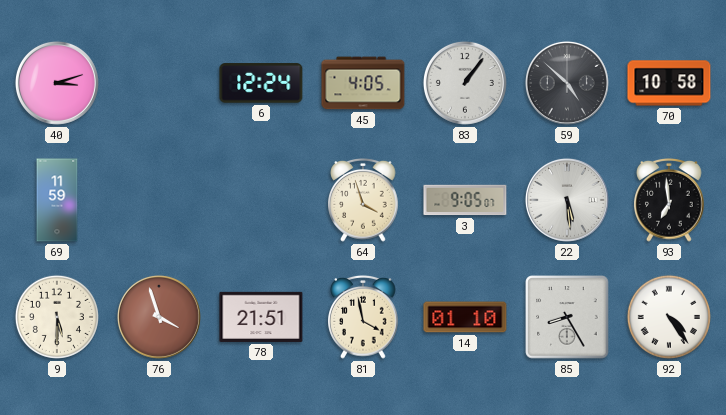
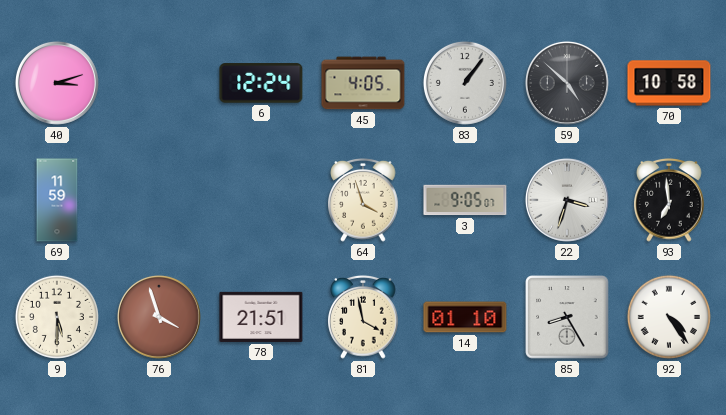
22: 5:29 -> 3:33 (567, 200)
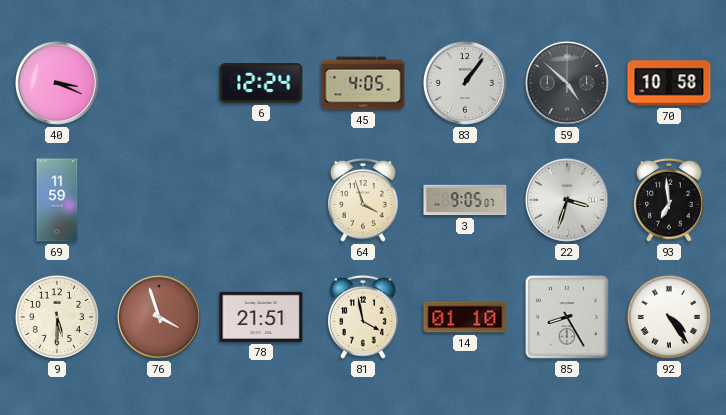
40: 3:12 -> 3:19 (57, 83)
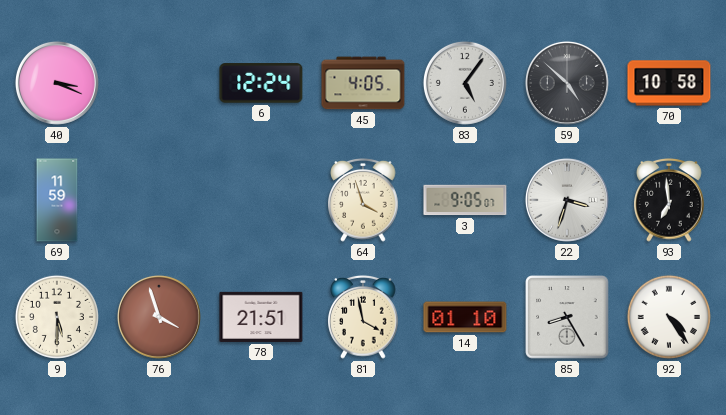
83: 1:06 -> 5:06 (465, 83)
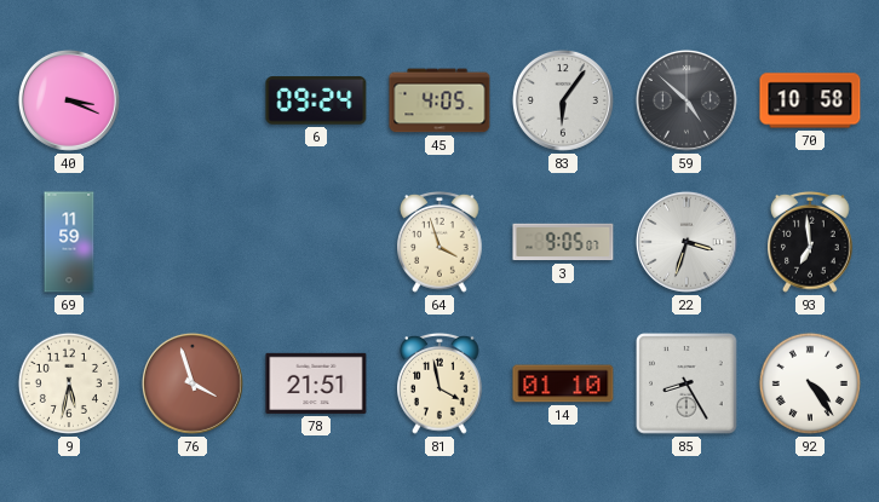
6: 12:24 -> 09:24 (316, 100)
83: 5:06 -> 6:06 (563, 100)
9: 5:30 -> 5:32 (69, 383)
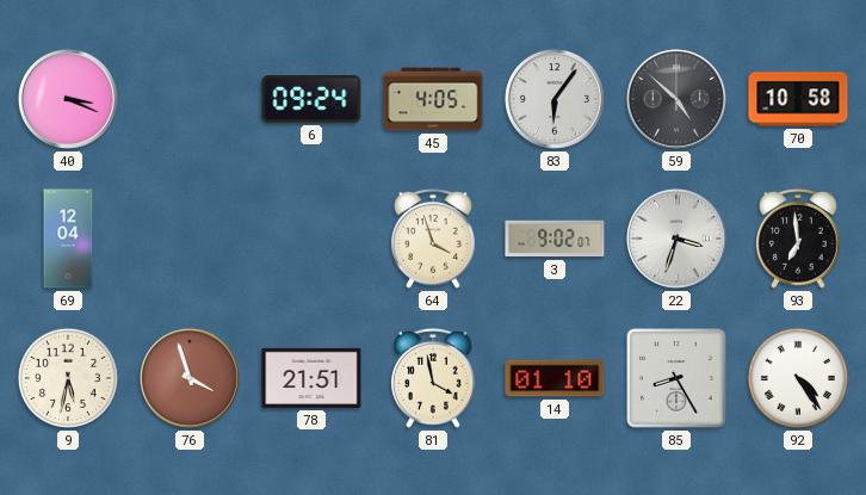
69: 11:59 -> 12:04 (68, 239)
3: 9:05 -> 9:02 (555, 239)
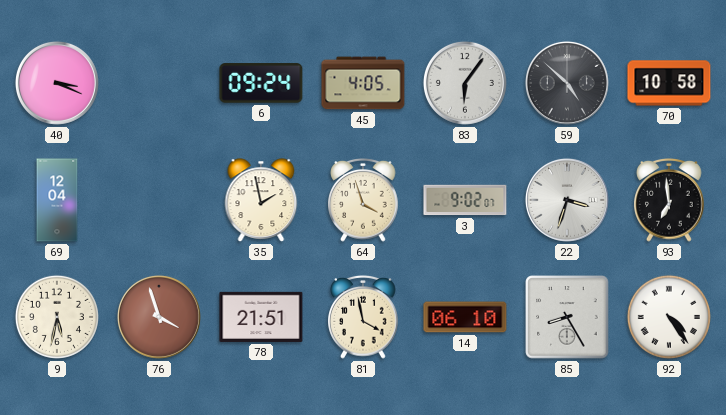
35: none -> 1:58 (261, 200)
14: 01:10 -> 06:10 (465, 317)
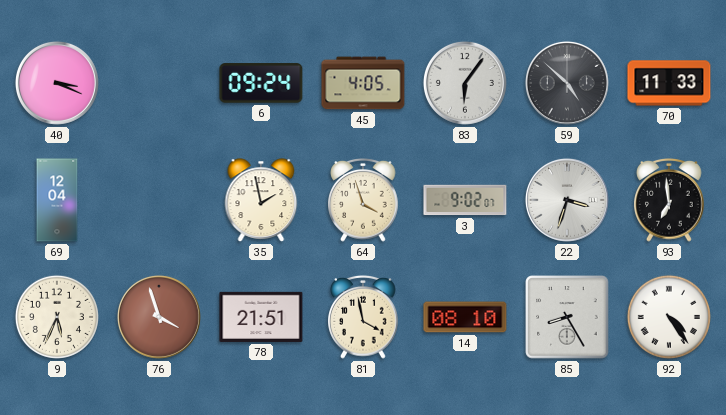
70: 10:58 -> 11:33 (669, 83)
9: 5:32 -> 5:34 (57, 317)
14: 06:10 -> 08:10 (465, 317)
